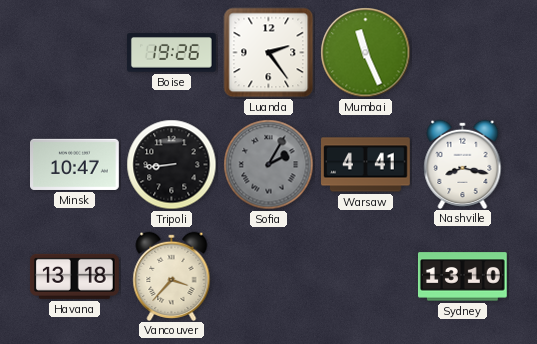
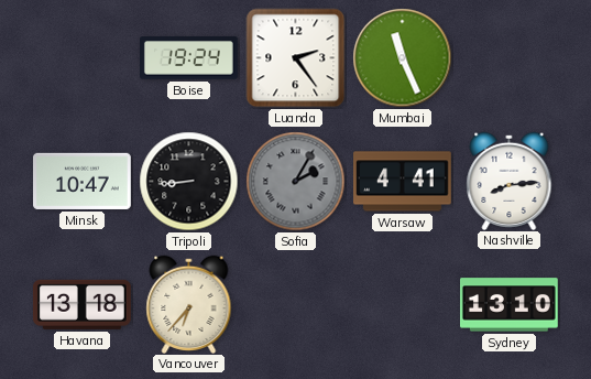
Boise: 19:26 -> 19:24 (189, 58)
Nashville: 8:17 -> 8:14 (510, 181)
Vancouver: 3:37 -> 6:37 (189, 304)
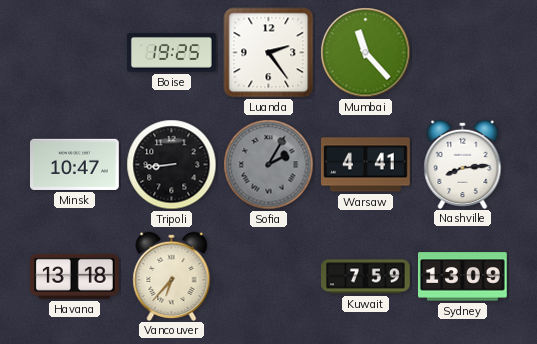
Boise: 19:24 -> 19:25 (172, 53)
Mumbai: 11:26 -> 11:23 (366, 53)
Kuwait: none -> 7:59 (366, 277)
Sydney: 13:10 -> 13:09 (463, 277)
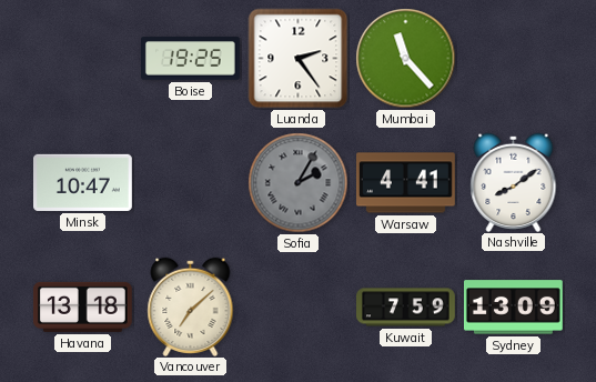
Tripoli: 8:44 -> none (172, 165)
Nashville: 8:14 -> 8:09 (514, 182)
Vancouver: 6:37 -> 7:08 (191, 306)
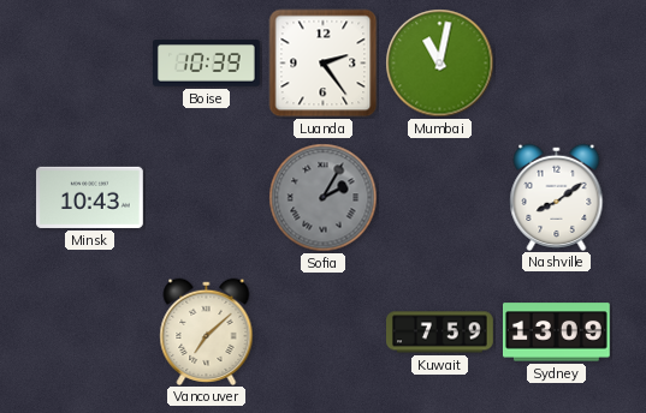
Boise: 19:25 -> 10:39 (207, 64)
Mumbai: 11:23 -> 11:02 (440, 64)
Minsk: 10:47 -> 10:43 (90, 197)
Warsaw: 4:41 -> none (406, 183)
Havana: 13:18 -> none (82, 306)
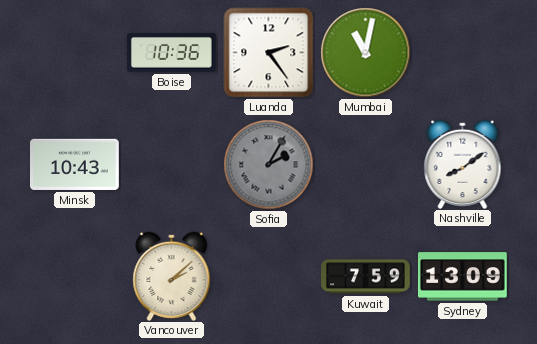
Boise: 10:39 -> 10:36 (172, 53)
Vancouver: 7:08 -> 2:08 (172, 276)
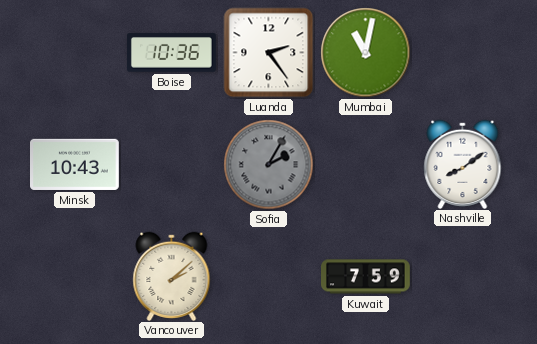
Sydney: 13:09 -> none (463, 277)
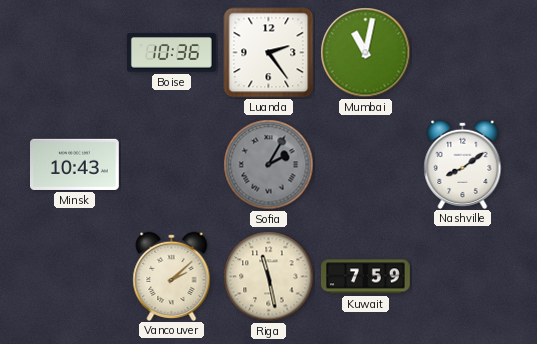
Riga: none -> 11:28 (269, 277)
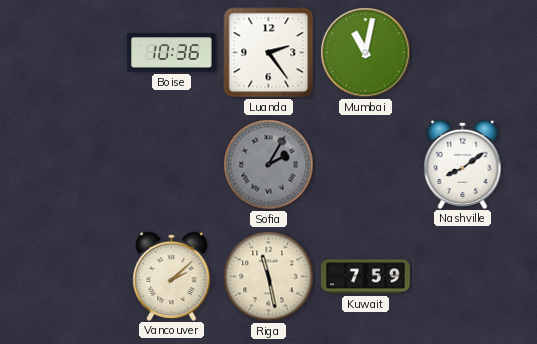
Minsk: 10:43 -> none (75, 164)
